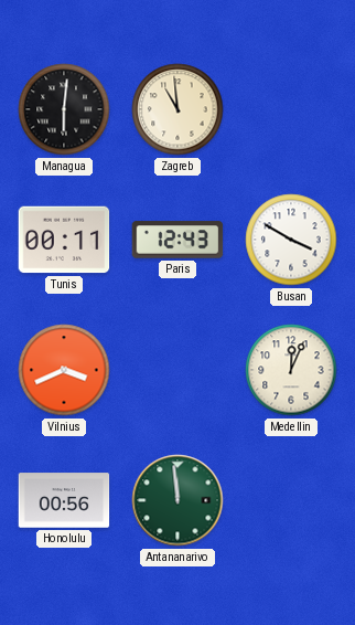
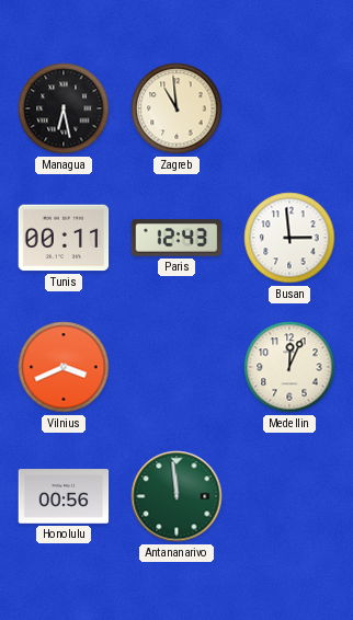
Managua: 6:01 -> 6:28 (64, 108)
Busan: 3:50 -> 2:59 (289, 238)
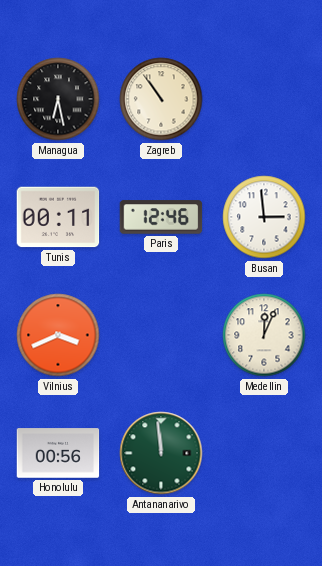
Zagreb: 10:59 -> 10:54 (161, 99)
Paris: 12:43 -> 12:46 (161, 217)
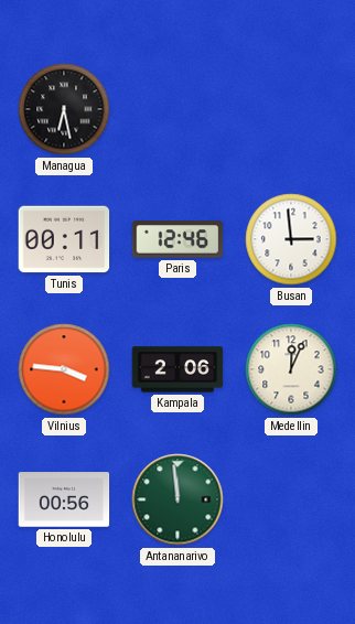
Zagreb: 10:54 -> none (161, 99)
Vilnius: 3:41 -> 3:46 (64, 369)
Kampala: none -> 2:06 (177, 369)
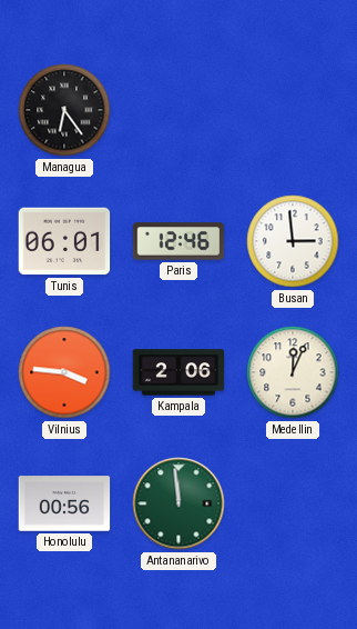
Managua: 6:28 -> 6:24 (64, 110)
Tunis: 00:11 -> 06:01 (64, 241)
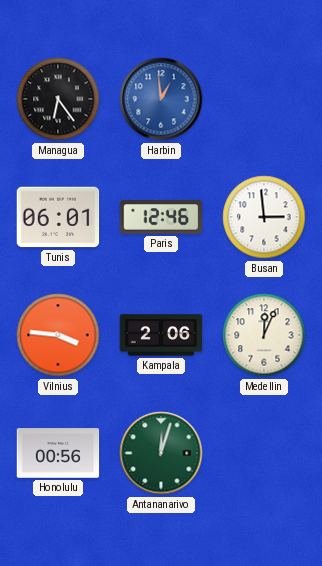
Harbin: none -> 12:59 (161, 99)
Antananarivo: 11:59 -> 12:03 (161, 453)
